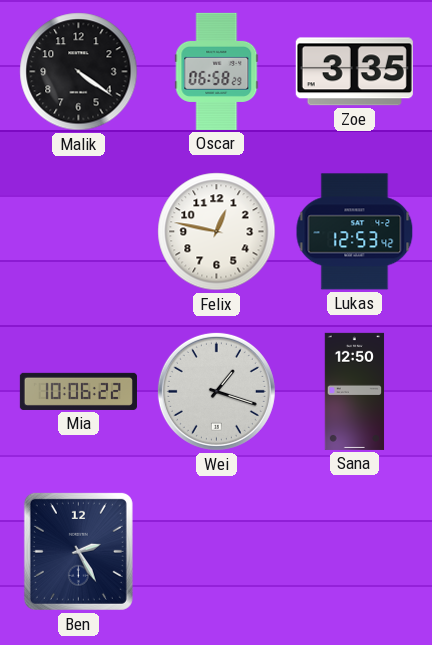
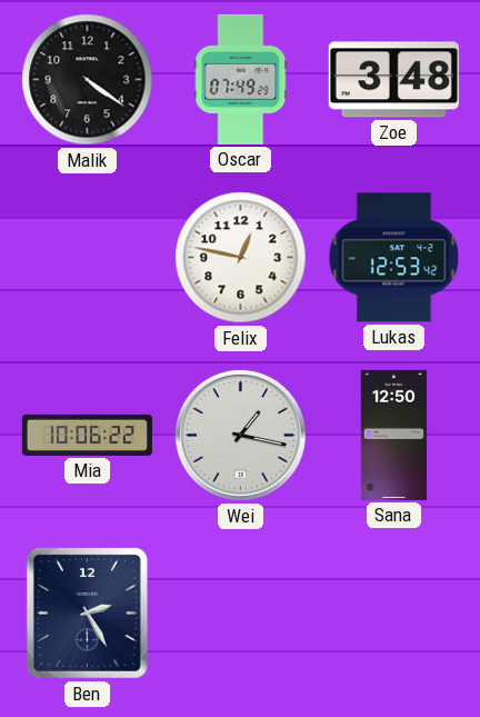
Oscar: 06:58 -> 07:49 (241, 79)
Zoe: 3:35 -> 3:48 (393, 80)
Wei: 1:18 -> 1:17 (240, 435)
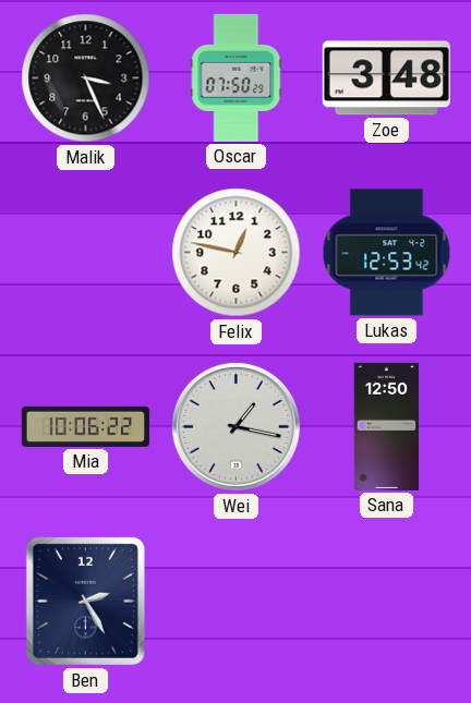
Malik: 4:21 -> 3:26 (86, 78)
Oscar: 07:49 -> 07:50 (237, 77)
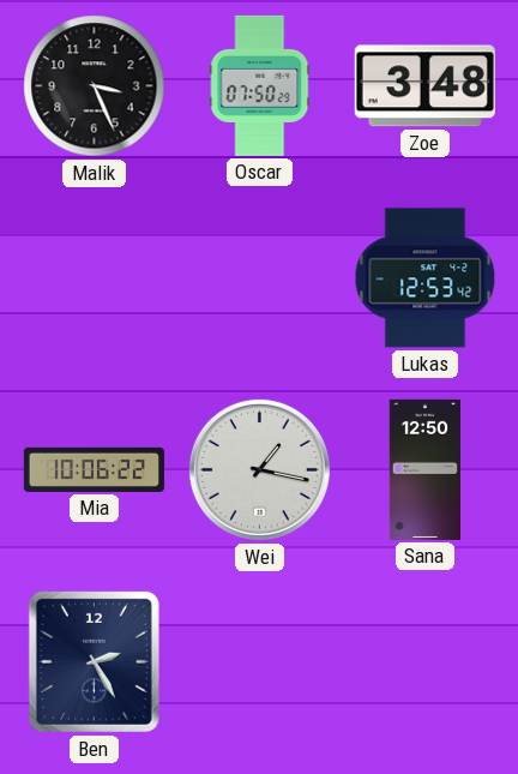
Felix: 12:47 -> none (237, 253)
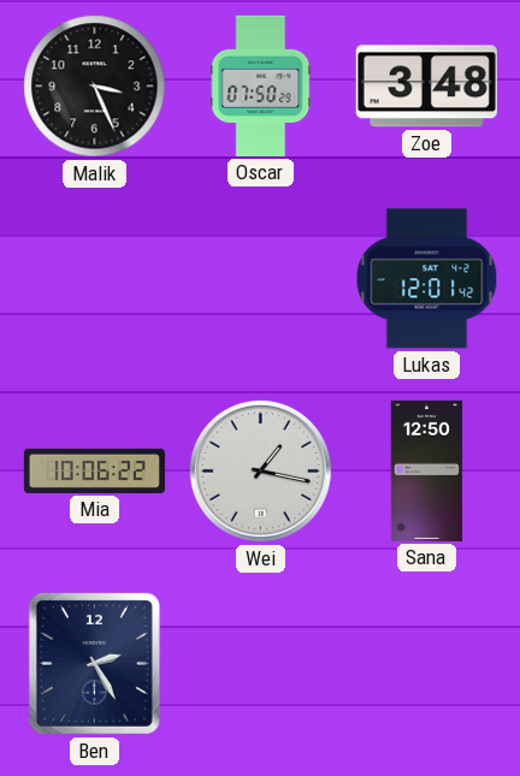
Lukas: 12:53 -> 12:01 (427, 279)
